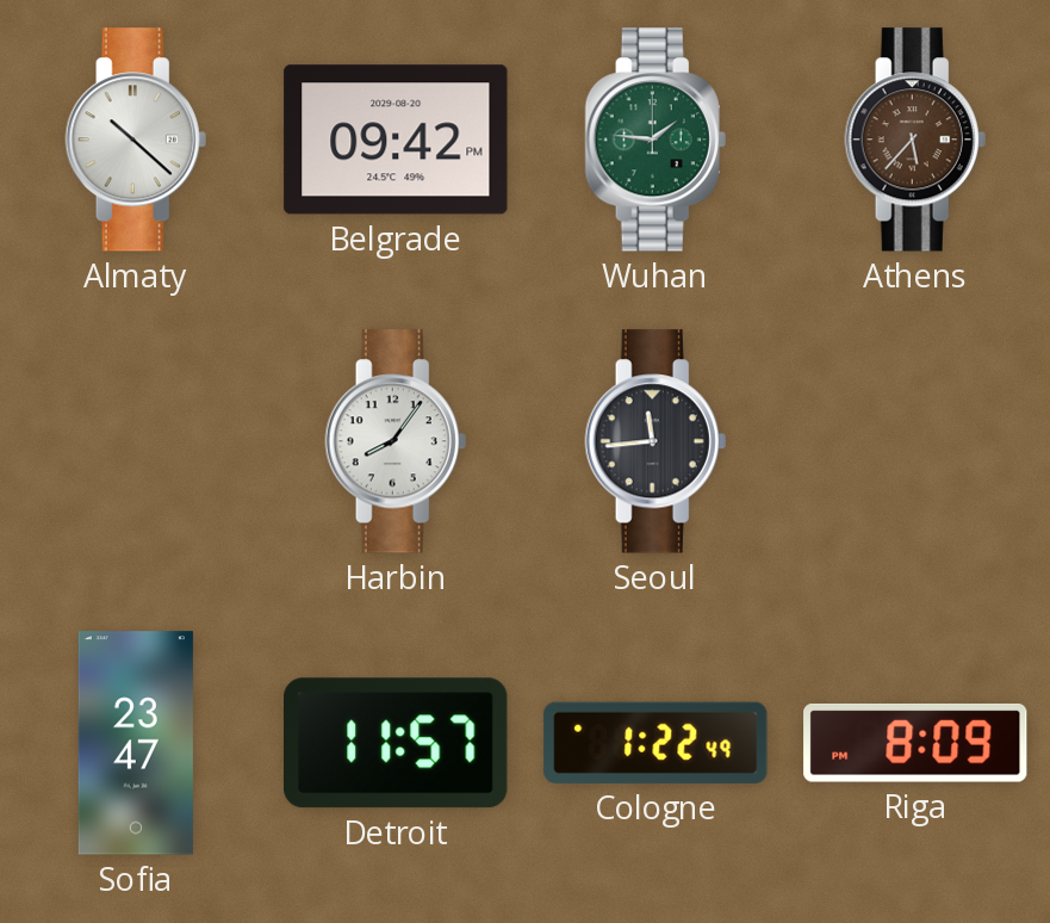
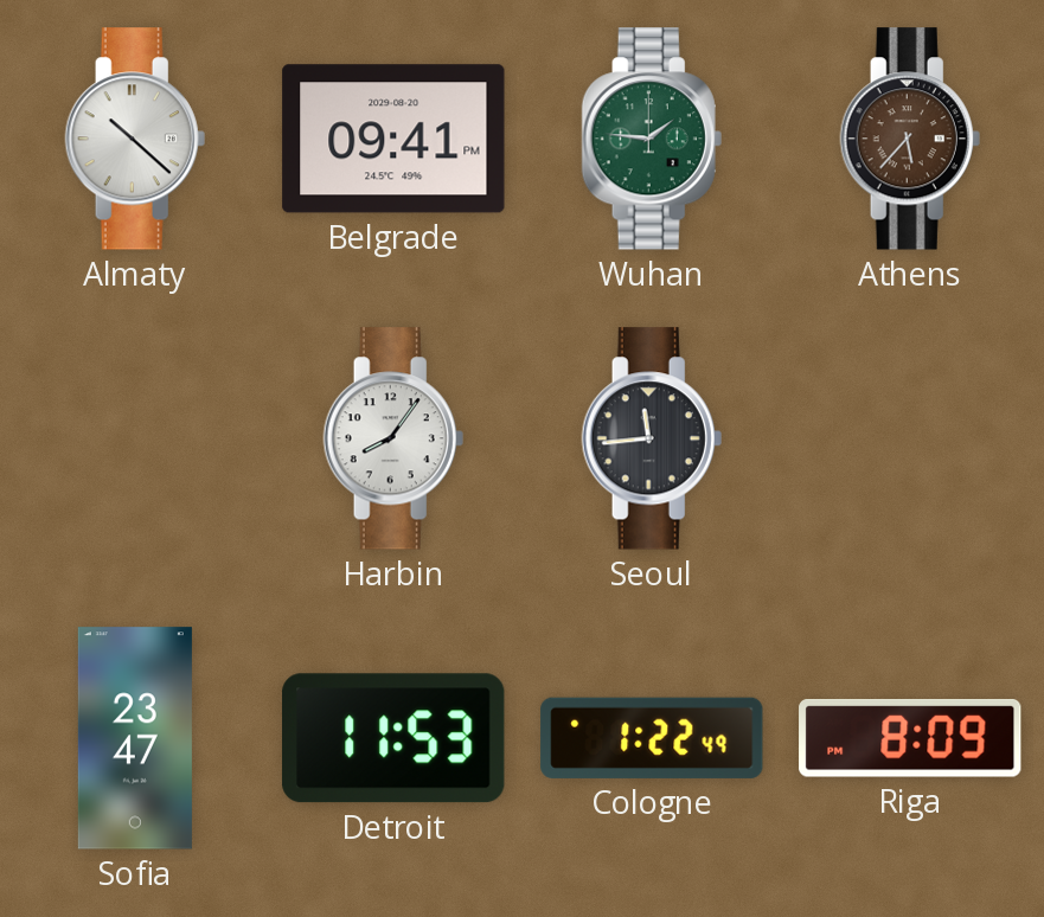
Belgrade: 09:42 -> 09:41 (393, 139)
Detroit: 11:57 -> 11:53 (393, 738)
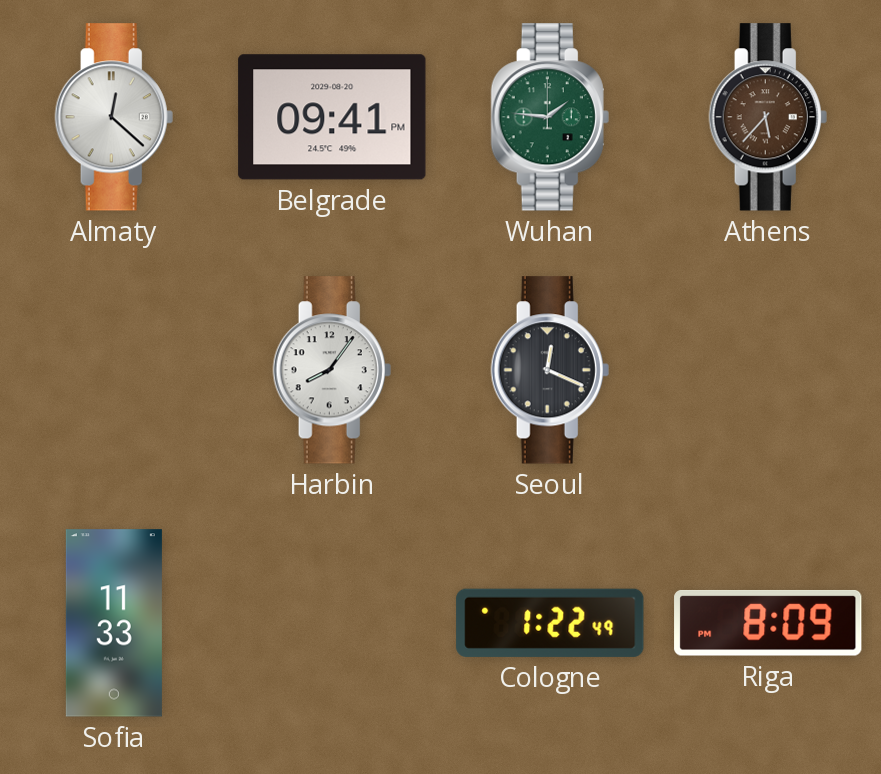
Almaty: 10:22 -> 12:22 (114, 117)
Seoul: 11:44 -> 12:19 (550, 370)
Sofia: 23:47 -> 11:33 (114, 623)
Detroit: 11:53 -> none (393, 738)
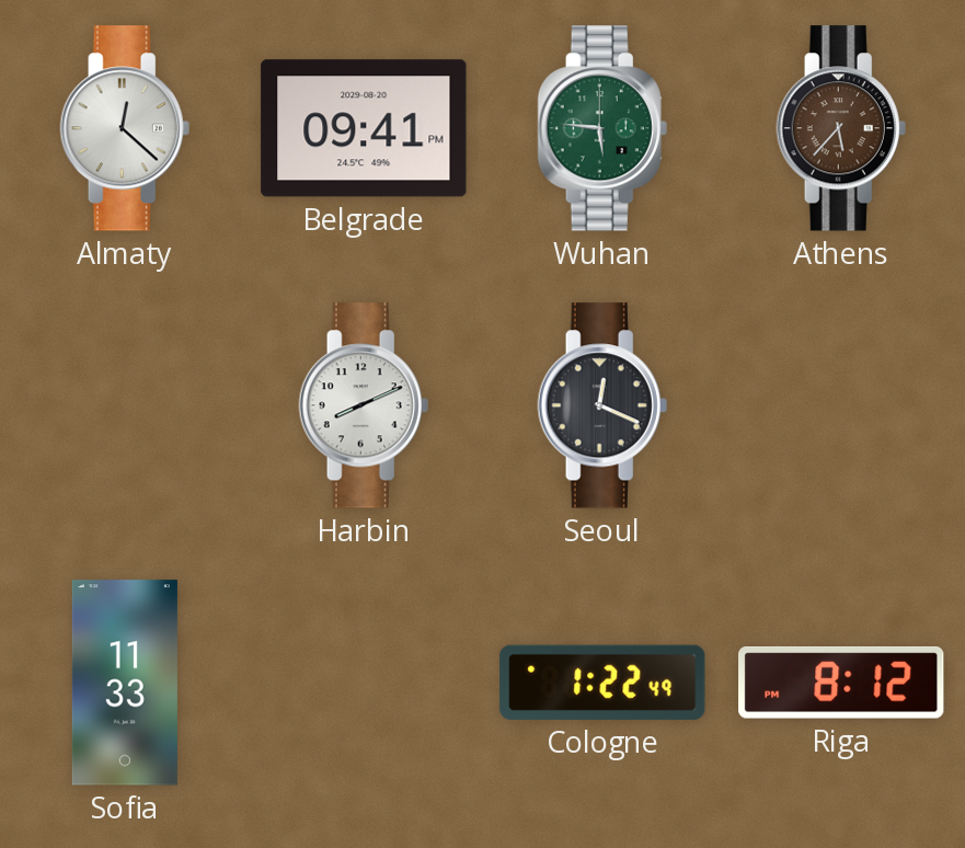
Wuhan: 1:46 -> 5:46 (602, 128)
Harbin: 8:06 -> 8:11 (364, 405)
Riga: 8:09 -> 8:12 (841, 683)
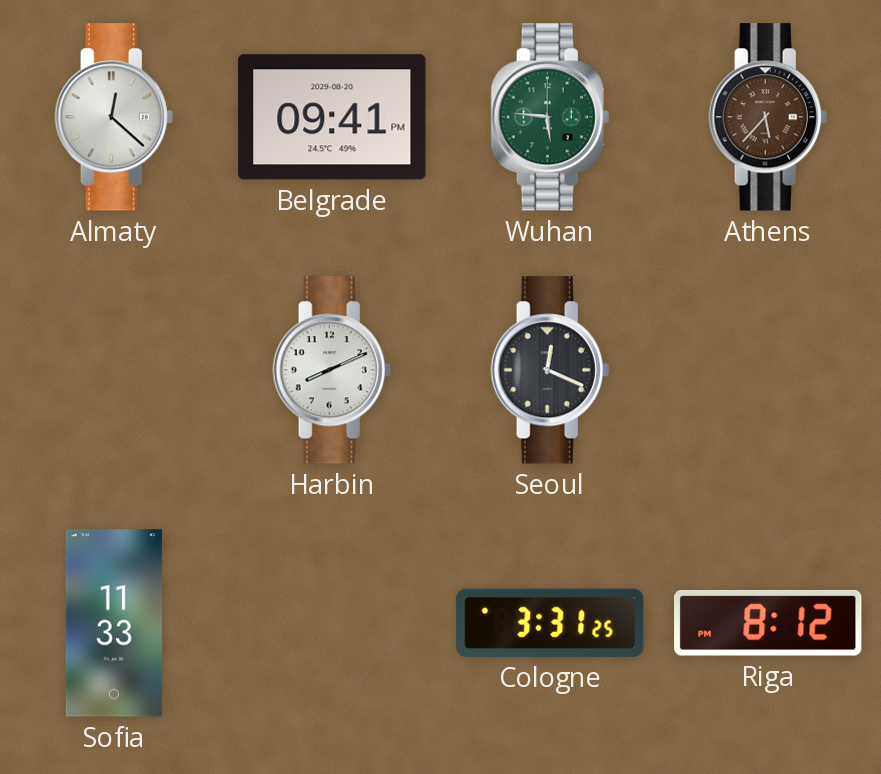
Cologne: 1:22 -> 3:31 (550, 623)
